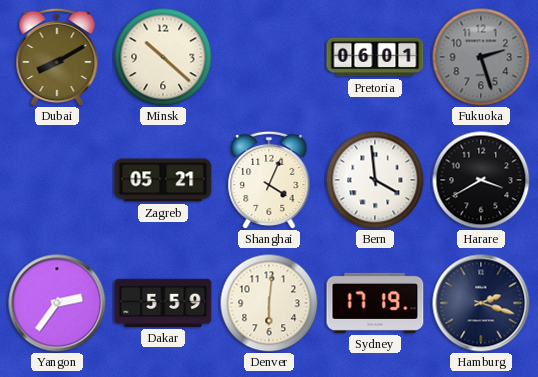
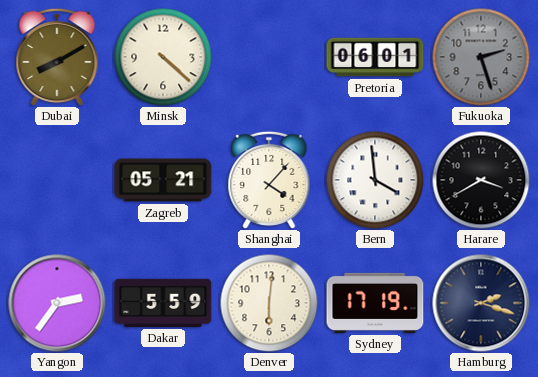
Minsk: 10:22 -> 4:22 (163, 57)
Shanghai: 4:04 -> 4:07 (269, 180)
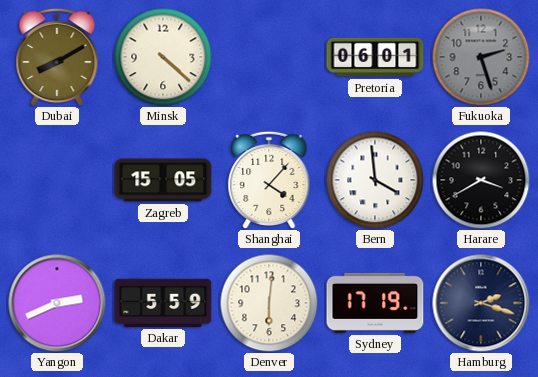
Zagreb: 05:21 -> 15:05 (163, 180)
Yangon: 2:36 -> 2:41 (57, 303)
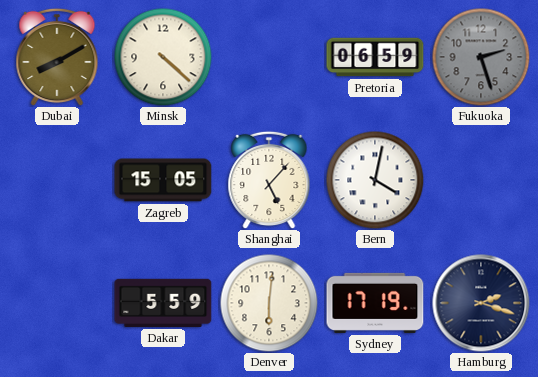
Pretoria: 06:01 -> 06:59 (375, 57)
Shanghai: 4:07 -> 5:07 (269, 180)
Bern: 3:59 -> 4:02 (375, 180)
Harare: 3:40 -> none (481, 180)
Yangon: 2:41 -> none (57, 303)
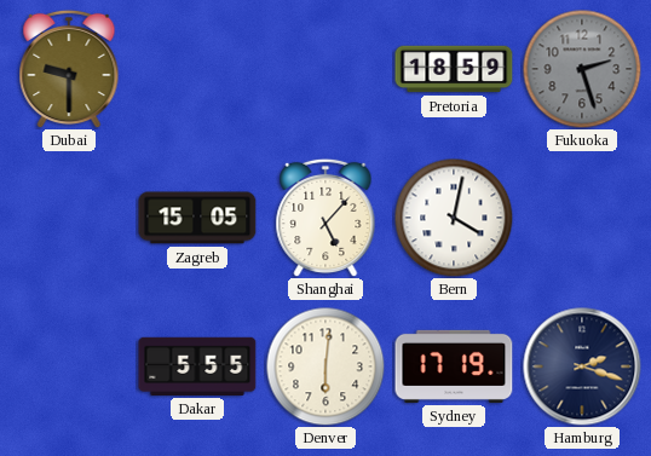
Dubai: 8:10 -> 9:30 (69, 69)
Minsk: 4:22 -> none (163, 57)
Pretoria: 06:59 -> 18:59 (454, 69)
Dakar: 5:59 -> 5:55 (197, 366)
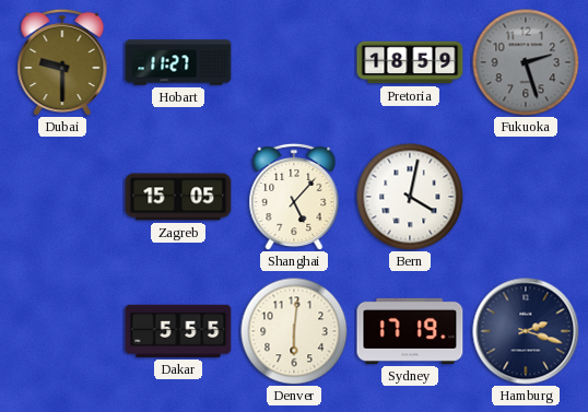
Hobart: none -> 11:27 (178, 62)
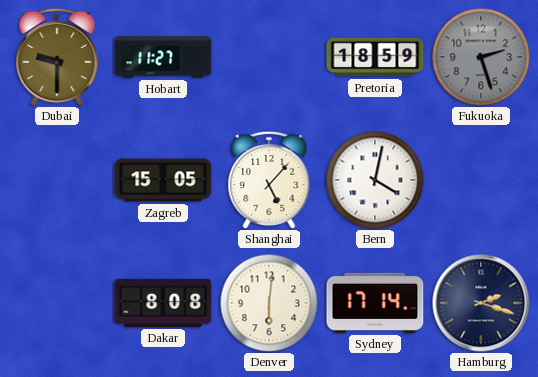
Dakar: 5:55 -> 8:08 (163, 303)
Sydney: 17:19 -> 17:14 (375, 303)
